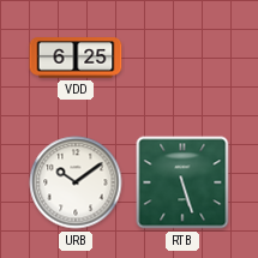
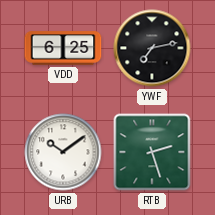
YWF: none -> 7:13 (152, 48)
RTB: 5:27 -> 2:27 (152, 152)
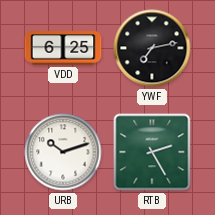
URB: 10:09 -> 10:12 (63, 152)
RTB: 2:27 -> 2:25 (152, 152)
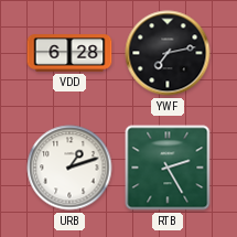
VDD: 6:25 -> 6:28 (69, 53)
URB: 10:12 -> 1:12 (69, 168)
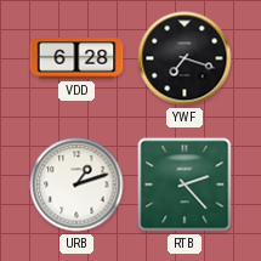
YWF: 7:13 -> 7:18 (185, 58)
RTB: 2:25 -> 2:23 (185, 185)
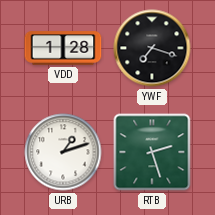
VDD: 6:28 -> 1:28 (63, 48)
RTB: 2:23 -> 2:27 (152, 152)
